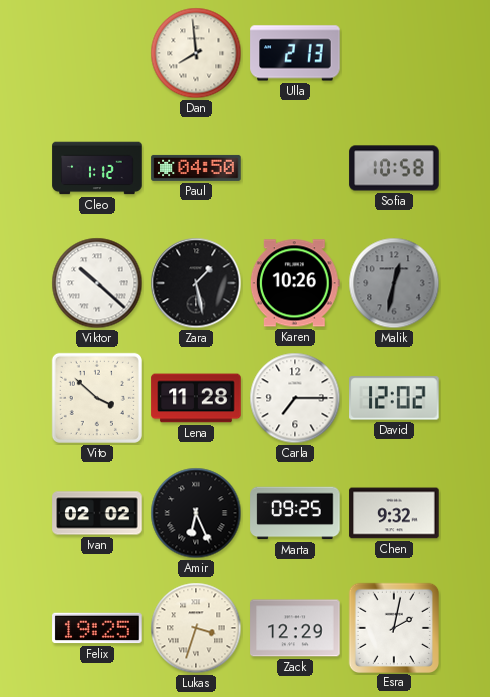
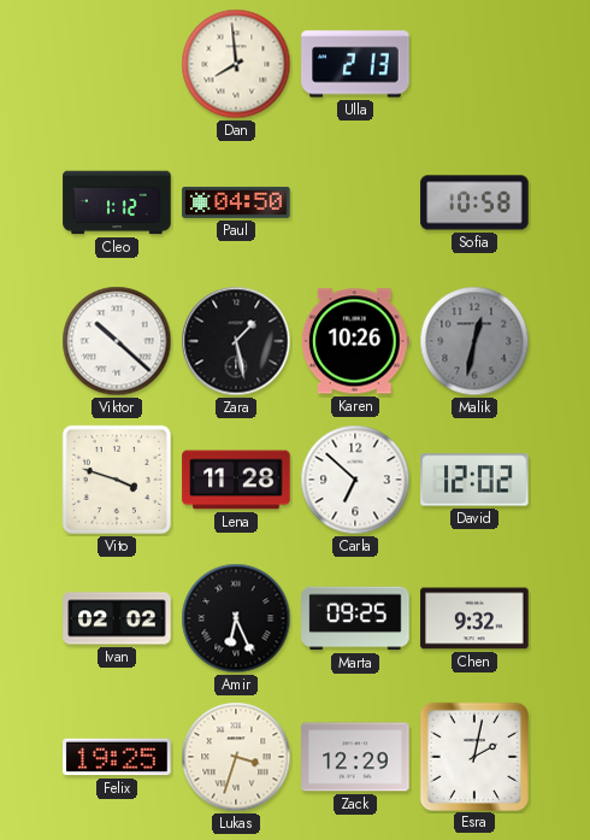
Vito: 3:52 -> 3:48 (117, 480)
Carla: 7:15 -> 6:52 (355, 480)
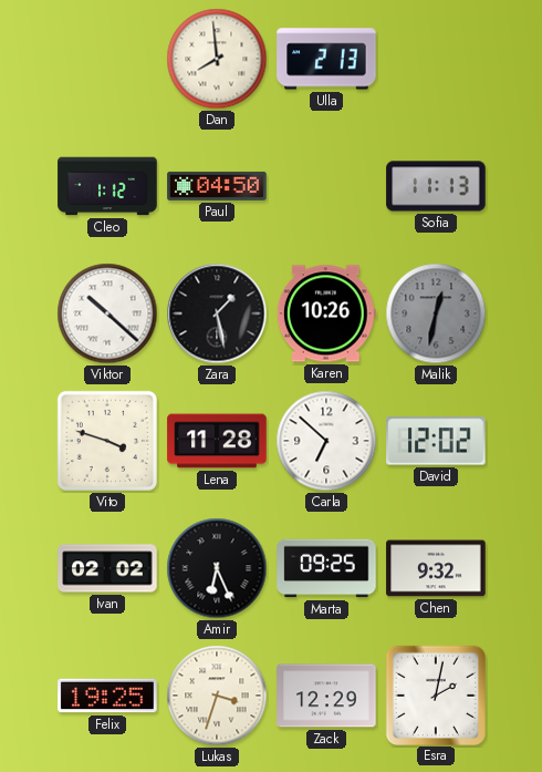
Sofia: 10:58 -> 11:13 (436, 186)
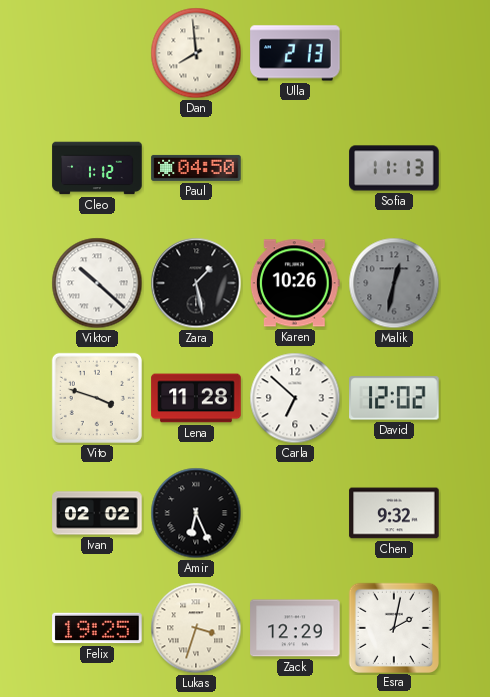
Marta: 09:25 -> none (326, 568)
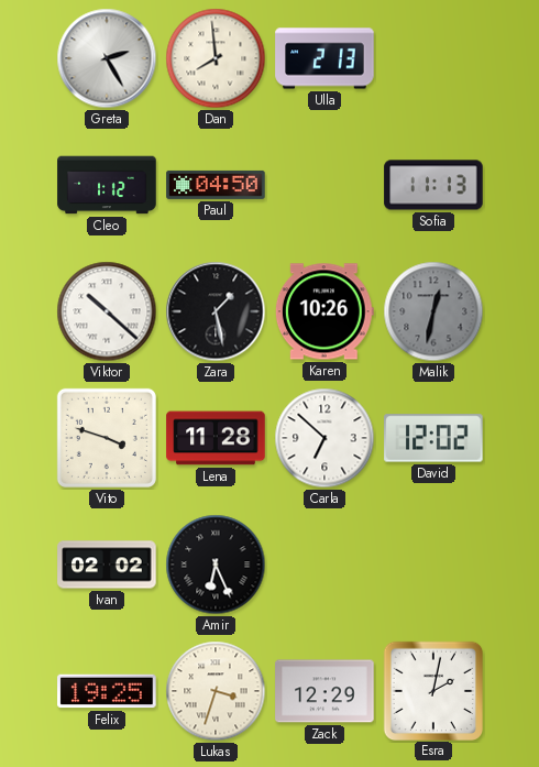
Greta: none -> 2:25 (107, 58)
Chen: 9:32 -> none (394, 513)
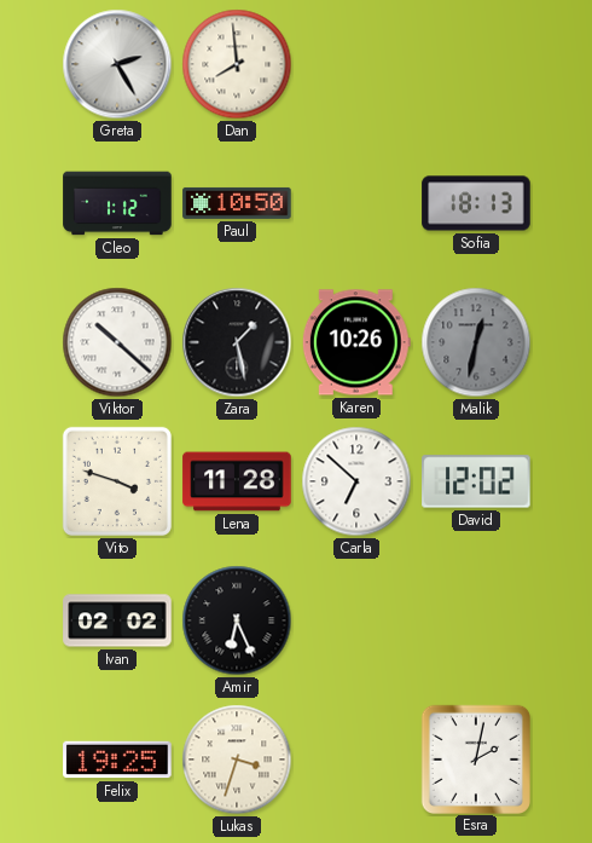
Ulla: 2:13 -> none (324, 58)
Paul: 04:50 -> 10:50 (237, 203)
Sofia: 11:13 -> 18:13 (476, 203)
Zack: 12:29 -> none (324, 691)
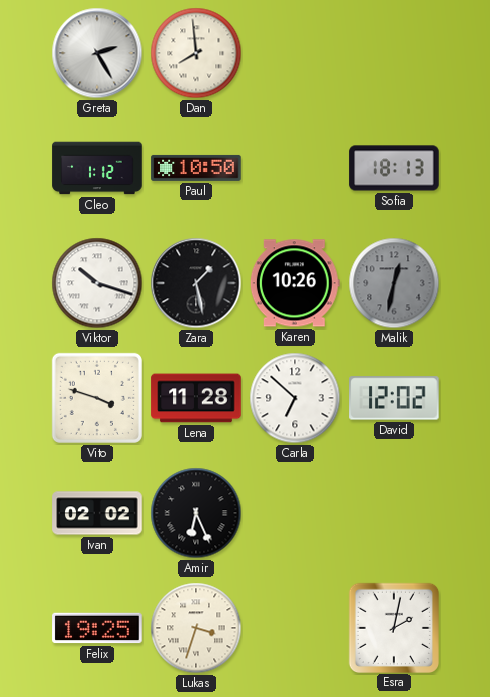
Viktor: 10:22 -> 10:18 (97, 283)
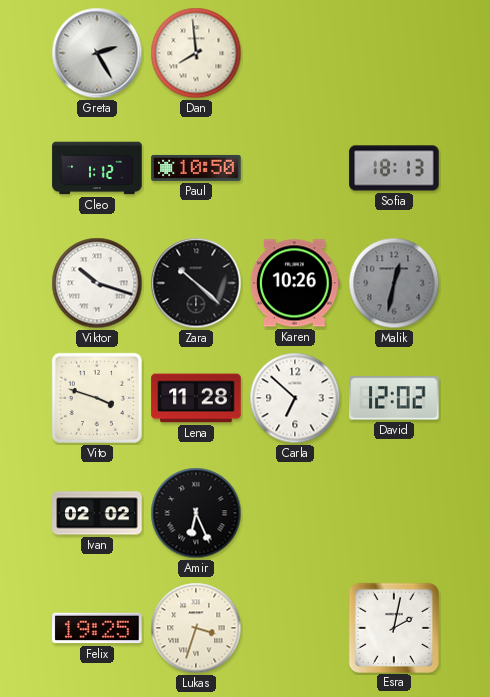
Zara: 1:28 -> 10:22 (196, 283)
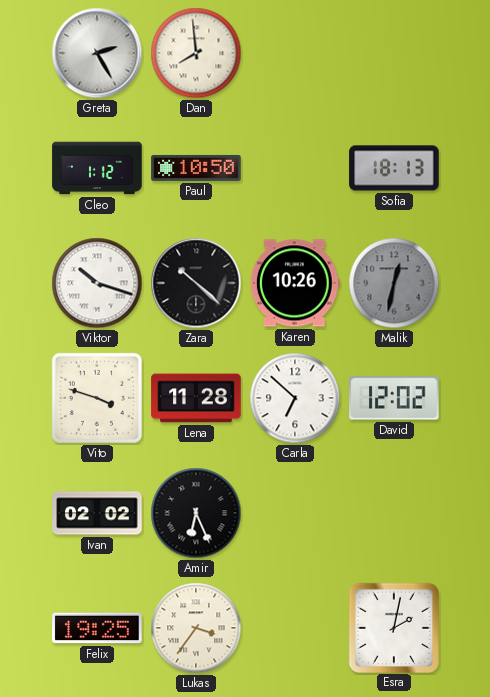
Lukas: 3:33 -> 3:36 (196, 628)
